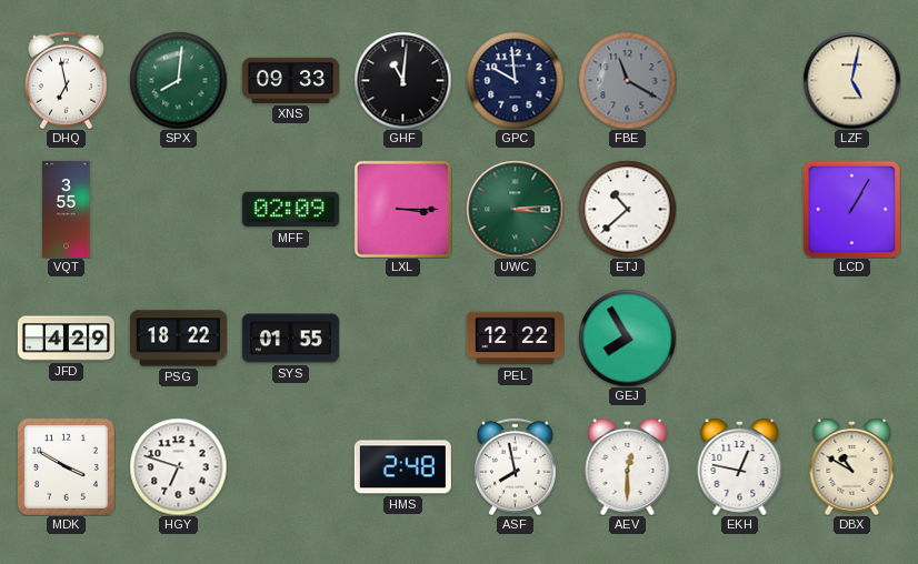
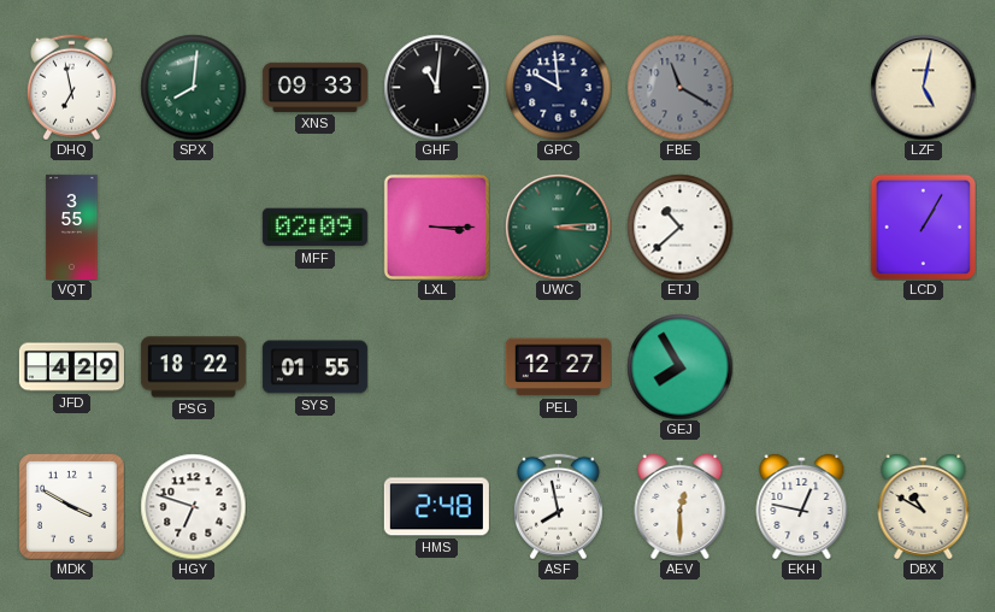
PEL: 12:22 -> 12:27 (558, 367)
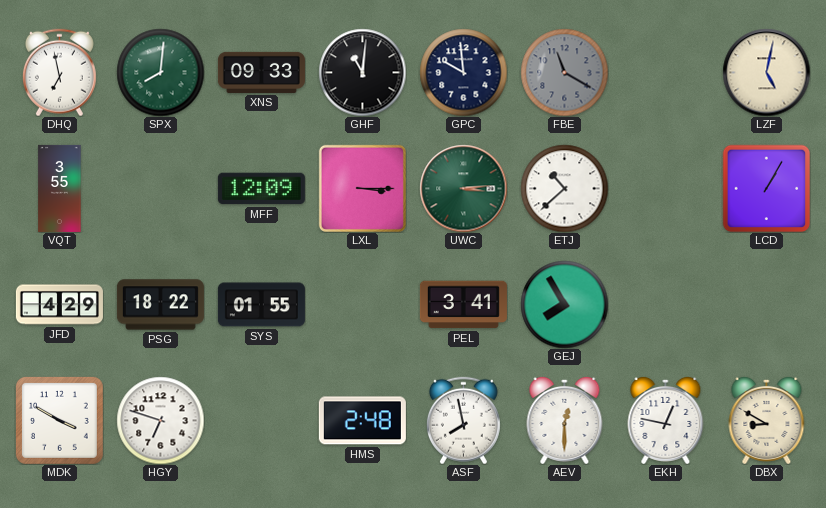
MFF: 02:09 -> 12:09 (261, 189)
PEL: 12:27 -> 3:41 (463, 305)
DBX: 10:50 -> 8:50 (767, 420)
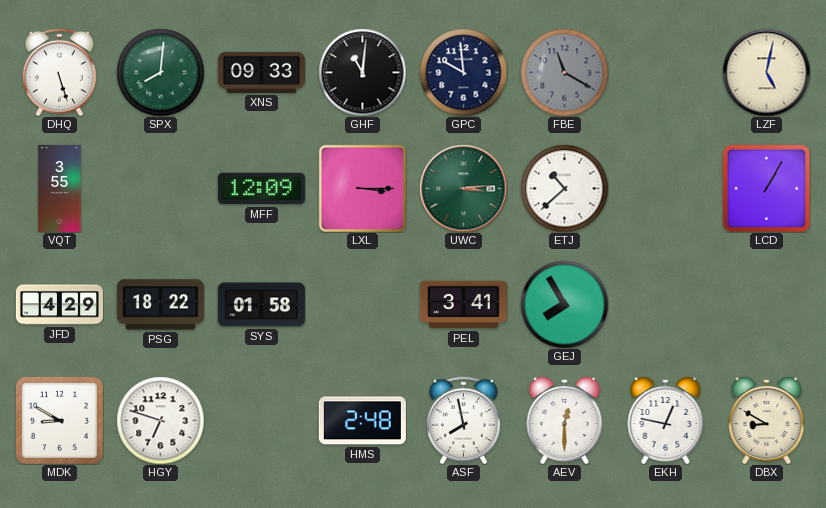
DHQ: 6:58 -> 5:27 (59, 72)
SYS: 01:55 -> 01:58 (261, 305)
MDK: 3:50 -> 8:50 (59, 420)
